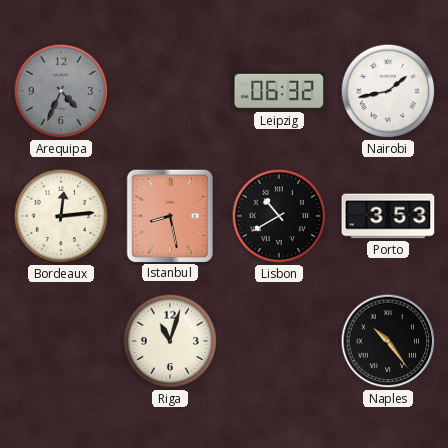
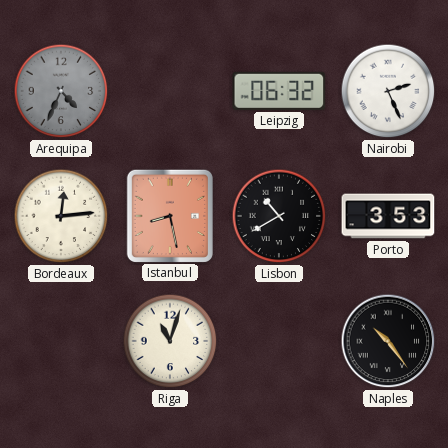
Nairobi: 1:43 -> 2:26 (388, 91)
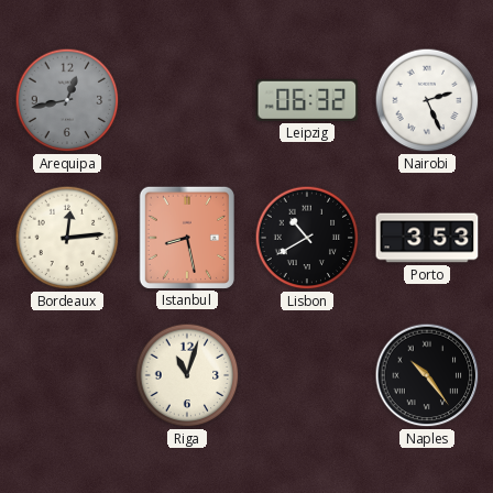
Arequipa: 4:34 -> 12:43 (67, 100)
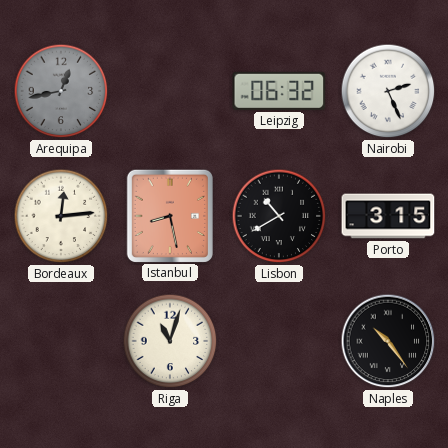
Porto: 3:53 -> 3:15 (388, 216)
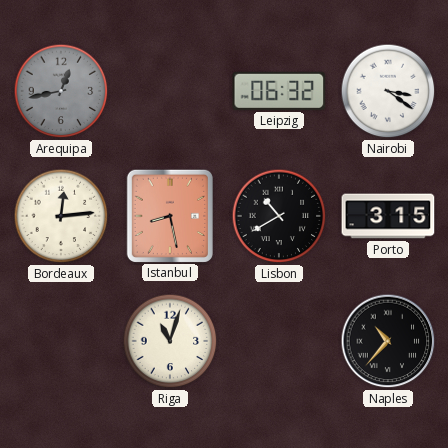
Nairobi: 2:26 -> 3:21 (388, 91)
Naples: 10:24 -> 10:37 (388, 341)
